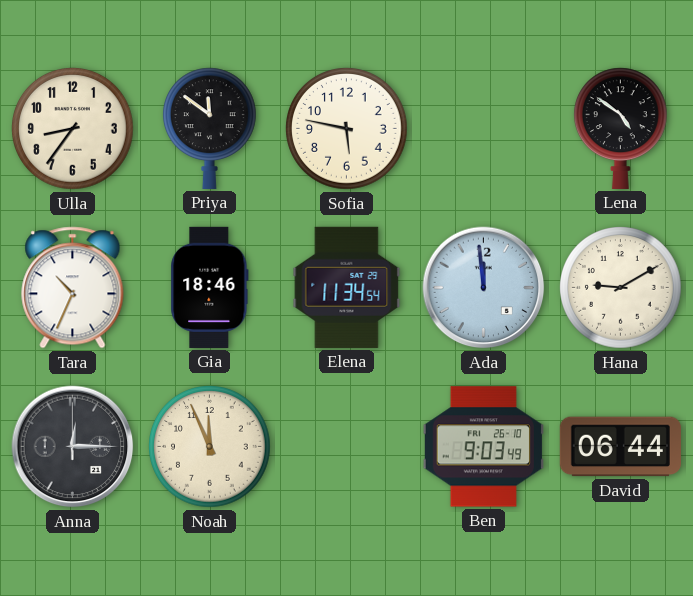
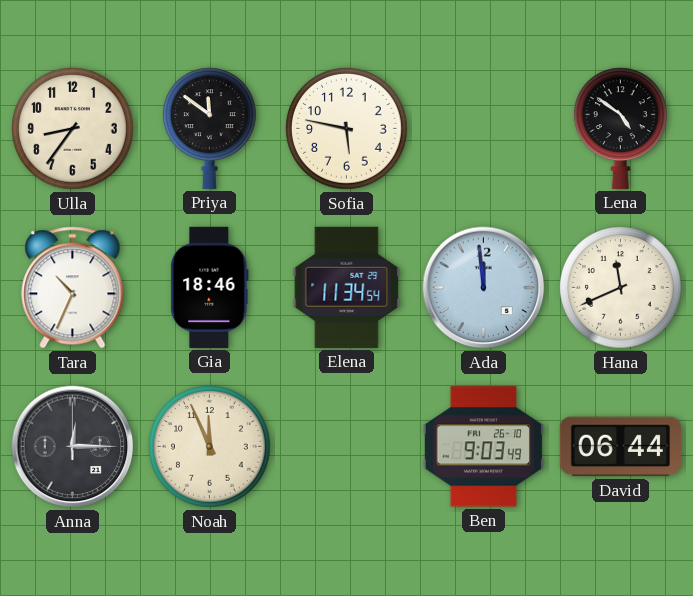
Hana: 9:10 -> 11:41 (621, 288)
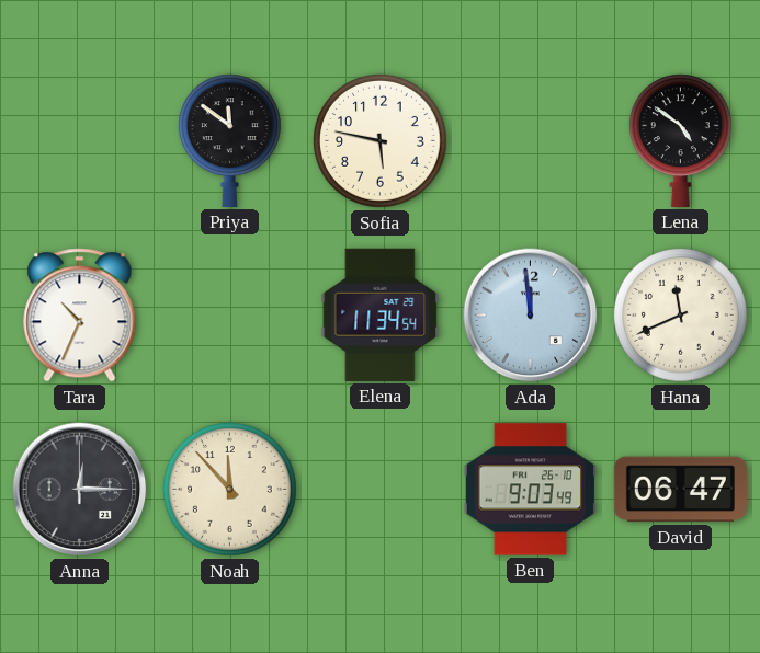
Ulla: 8:36 -> none (73, 129)
Gia: 18:46 -> none (210, 287)
Noah: 11:56 -> 11:53 (230, 490)
David: 06:44 -> 06:47 (680, 490)
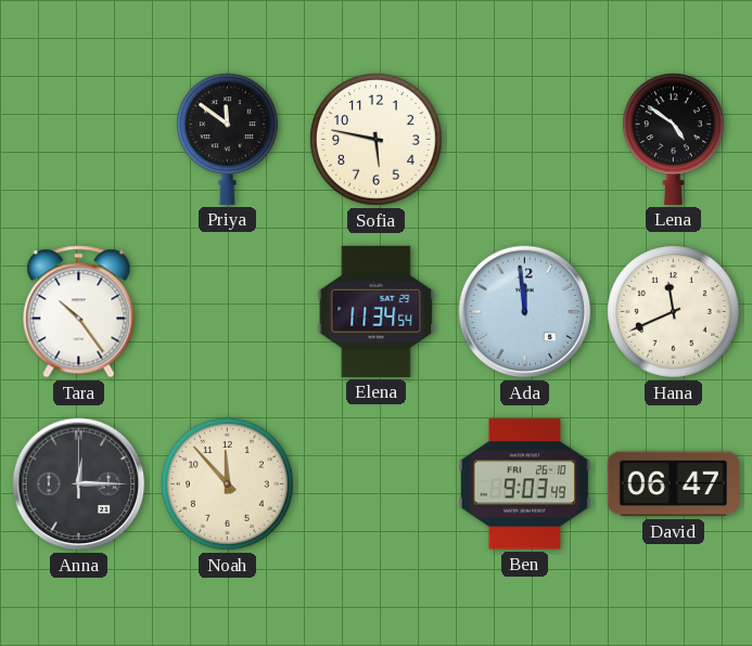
Tara: 10:34 -> 10:24 (79, 312)
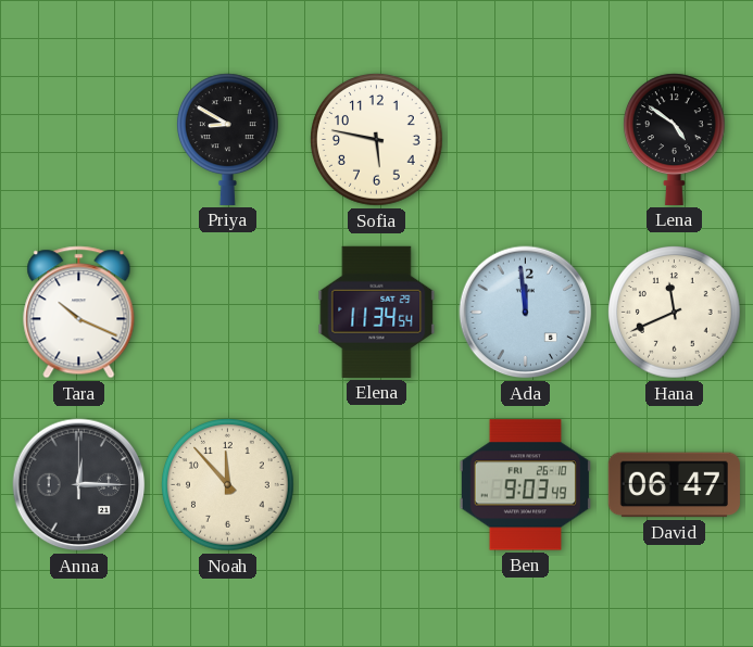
Priya: 11:51 -> 8:50 (227, 139)
Tara: 10:24 -> 10:19 (79, 313)
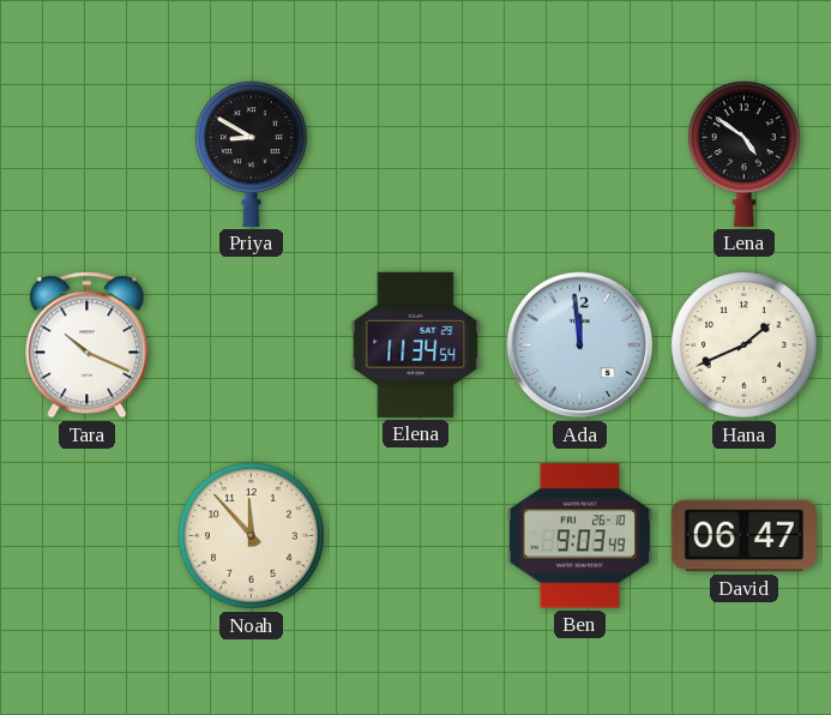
Sofia: 5:47 -> none (377, 140)
Hana: 11:41 -> 1:41 (745, 346)
Anna: 12:15 -> none (79, 485)
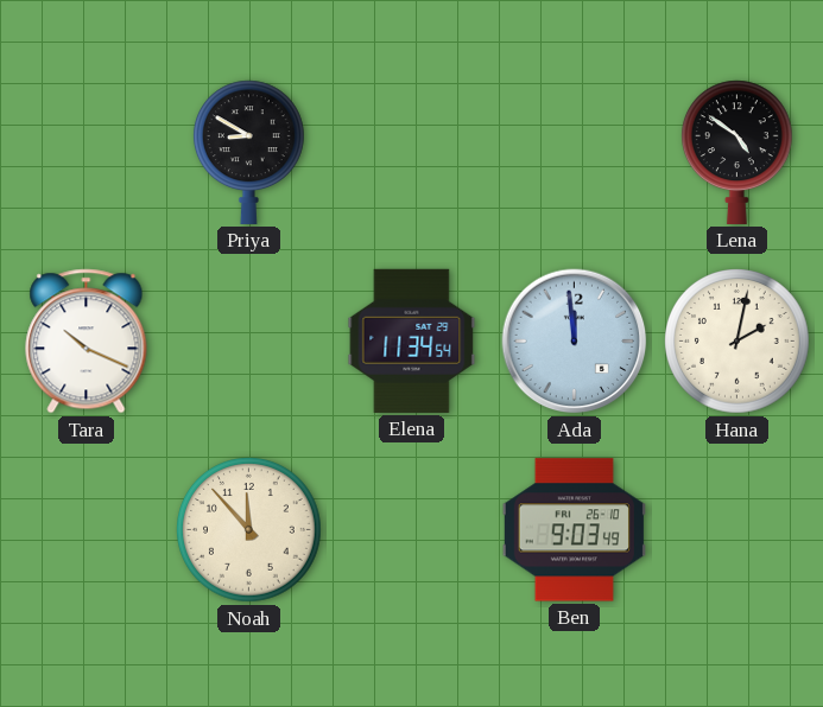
Hana: 1:41 -> 2:02 (737, 342)
David: 06:47 -> none (743, 536)
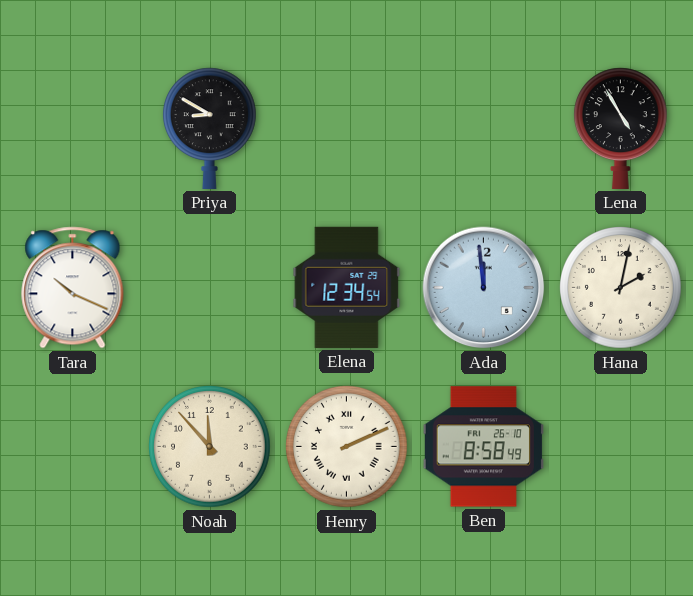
Lena: 4:51 -> 4:55 (620, 128)
Elena: 11:34 -> 12:34 (347, 287)
Henry: none -> 2:11 (347, 447)
Ben: 9:03 -> 8:58 (483, 447)
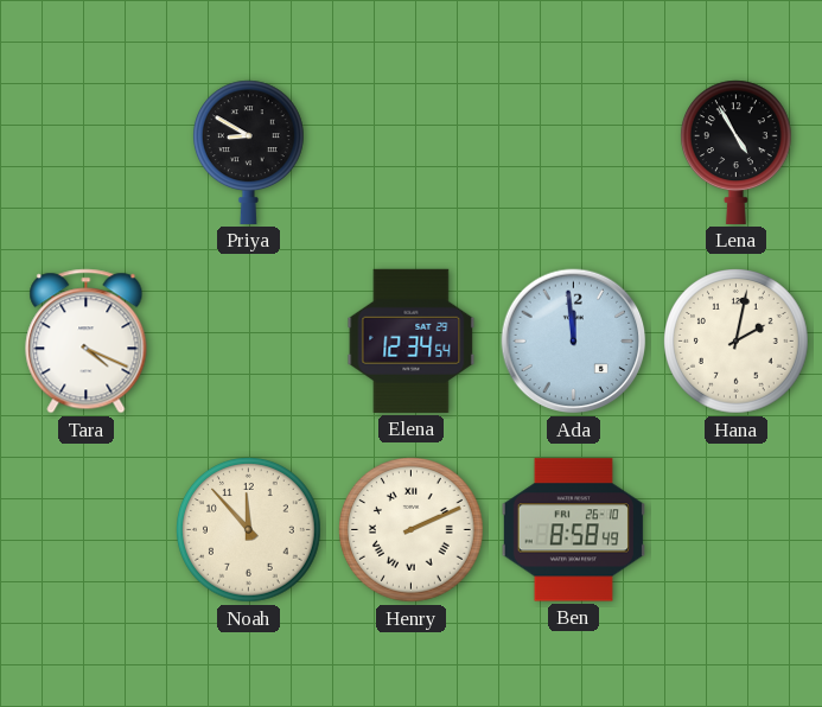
Tara: 10:19 -> 4:19 (87, 342)
